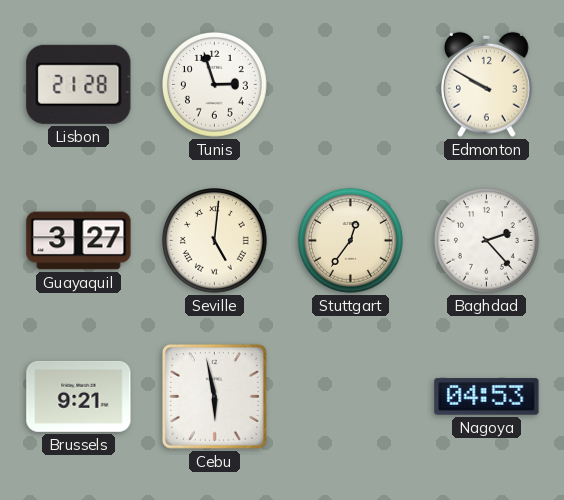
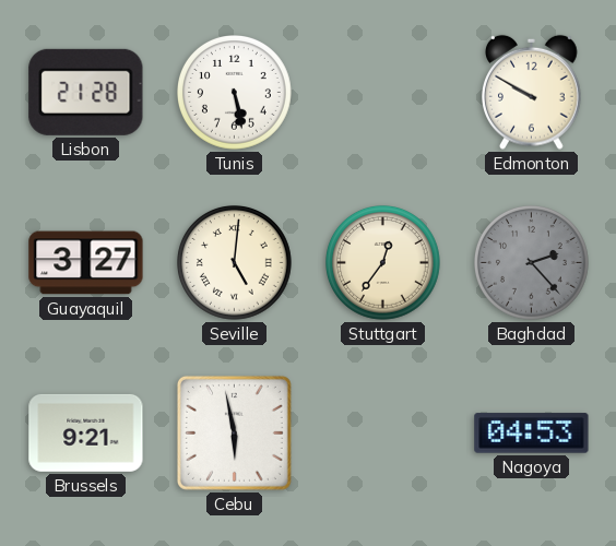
Tunis: 2:57 -> 5:28 (235, 93)
Baghdad dial: white -> grey (532, 263)
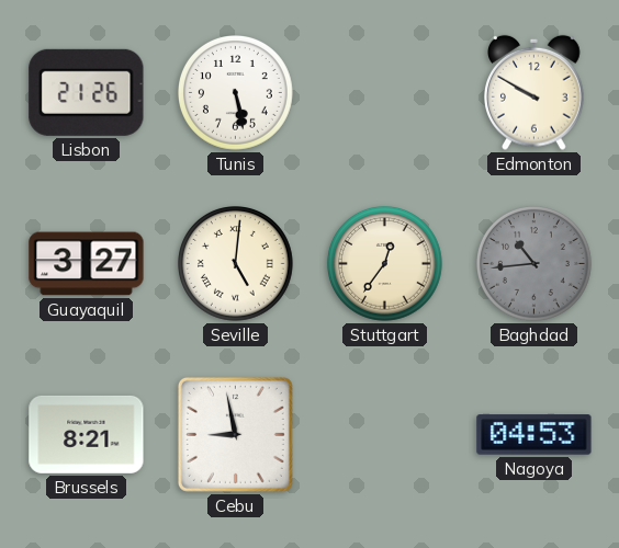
Lisbon: 21:28 -> 21:26 (87, 92)
Baghdad: 2:23 -> 10:44 (534, 264)
Brussels: 9:21 -> 8:21 (87, 434)
Cebu: 5:58 -> 8:58 (235, 434)
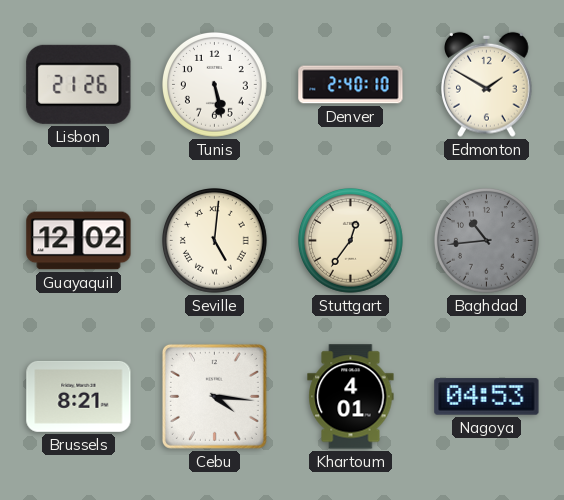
Denver: none -> 2:40 (351, 85)
Edmonton: 9:50 -> 1:50 (487, 84)
Guayaquil: 3:27 -> 12:02 (79, 241)
Cebu: 8:58 -> 4:16 (214, 396)
Khartoum: none -> 4:01 (351, 397)
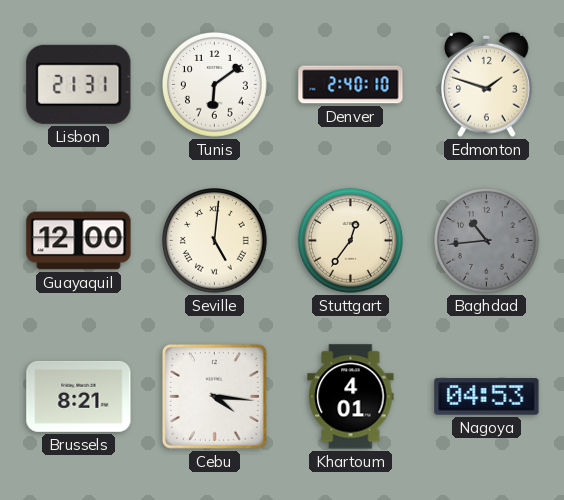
Lisbon: 21:26 -> 21:31 (79, 84)
Tunis: 5:28 -> 6:09 (215, 85)
Edmonton: 1:50 -> 1:48 (487, 84)
Guayaquil: 12:02 -> 12:00 (79, 241)
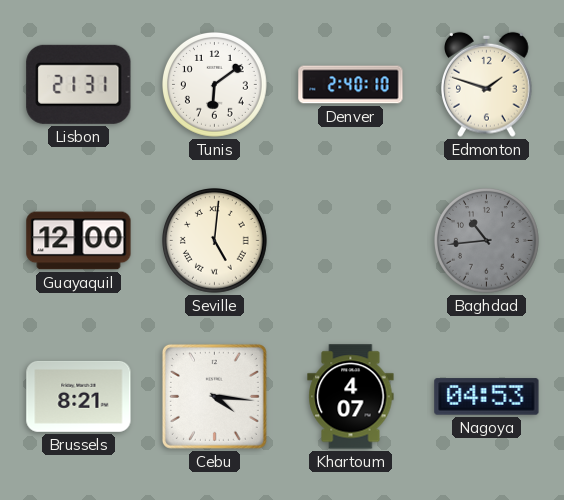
Stuttgart: 12:36 -> none (351, 241)
Khartoum: 4:01 -> 4:07 (351, 397)
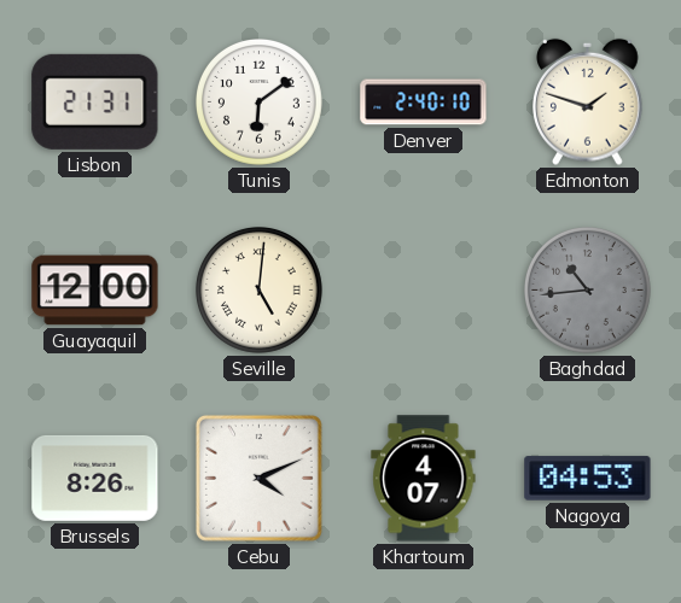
Brussels: 8:21 -> 8:26 (95, 478)
Cebu: 4:16 -> 4:11 (258, 478)
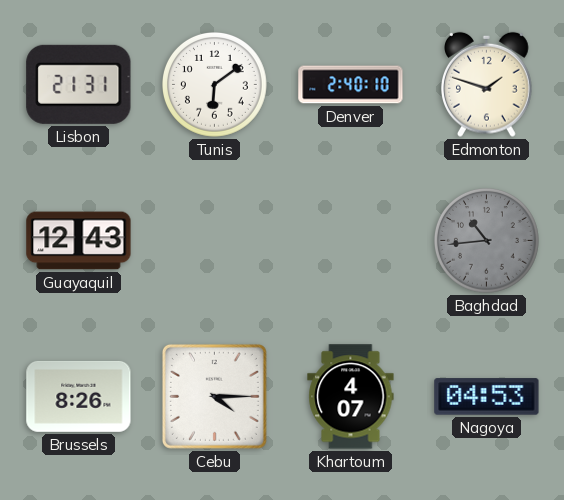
Guayaquil: 12:00 -> 12:43 (79, 241)
Seville: 5:01 -> none (260, 291)
Cebu: 4:11 -> 4:15 (214, 396)
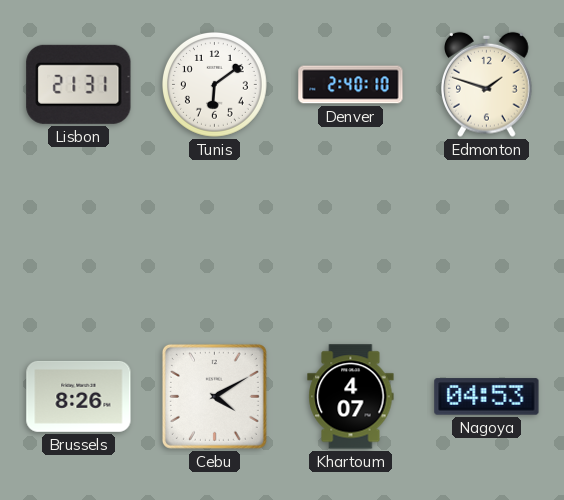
Guayaquil: 12:43 -> none (79, 241)
Baghdad: 10:44 -> none (487, 241)
Cebu: 4:15 -> 4:10 (214, 396)
